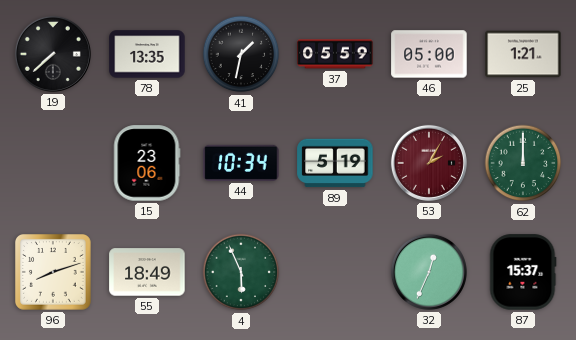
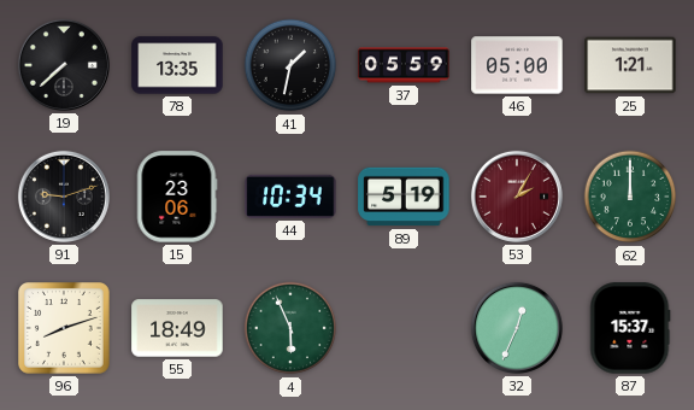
91: none -> 9:12 (64, 197)
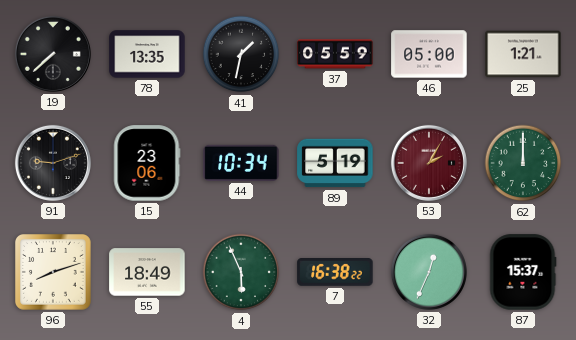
7: none -> 16:38 (335, 273)
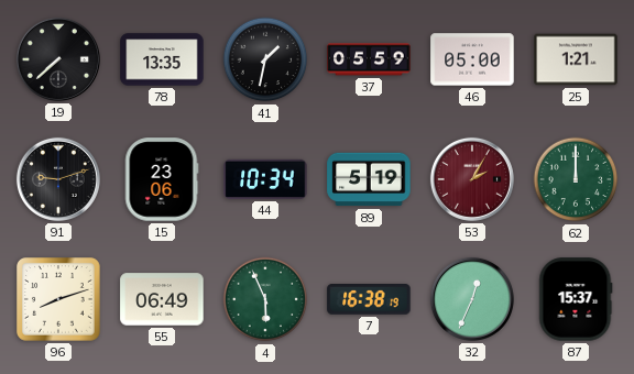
55: 18:49 -> 06:49 (162, 299)
7: 16:38:22 -> 16:38:19 (369, 300)
